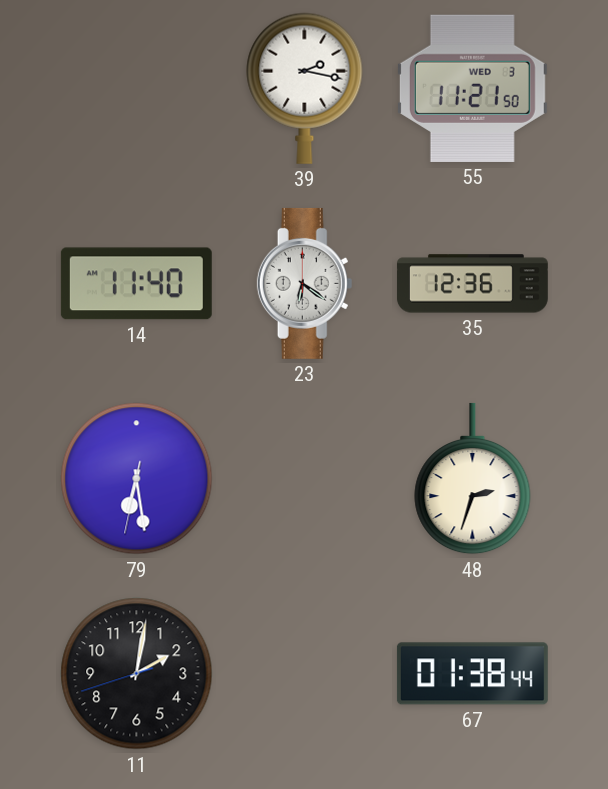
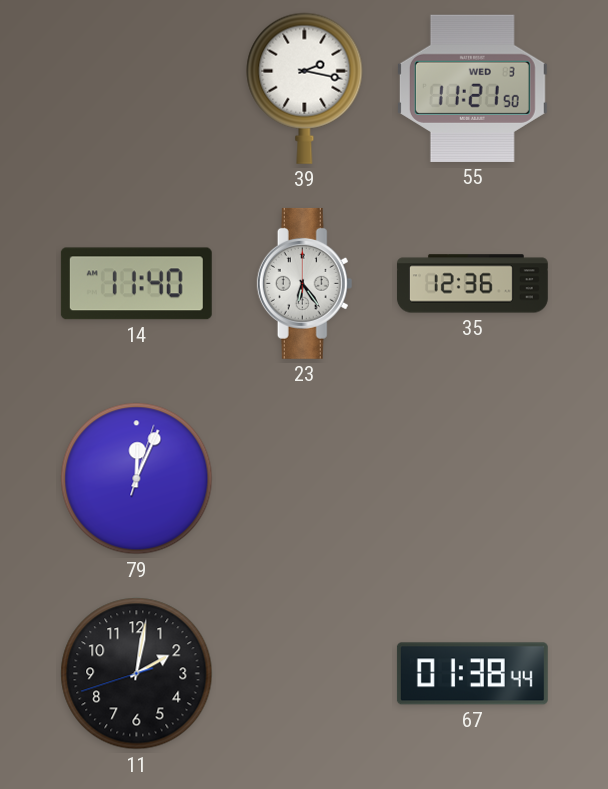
23: 6:21 -> 6:24 (305, 283)
79: 6:28 -> 12:04 (137, 479)
48: 2:33 -> none (473, 479)
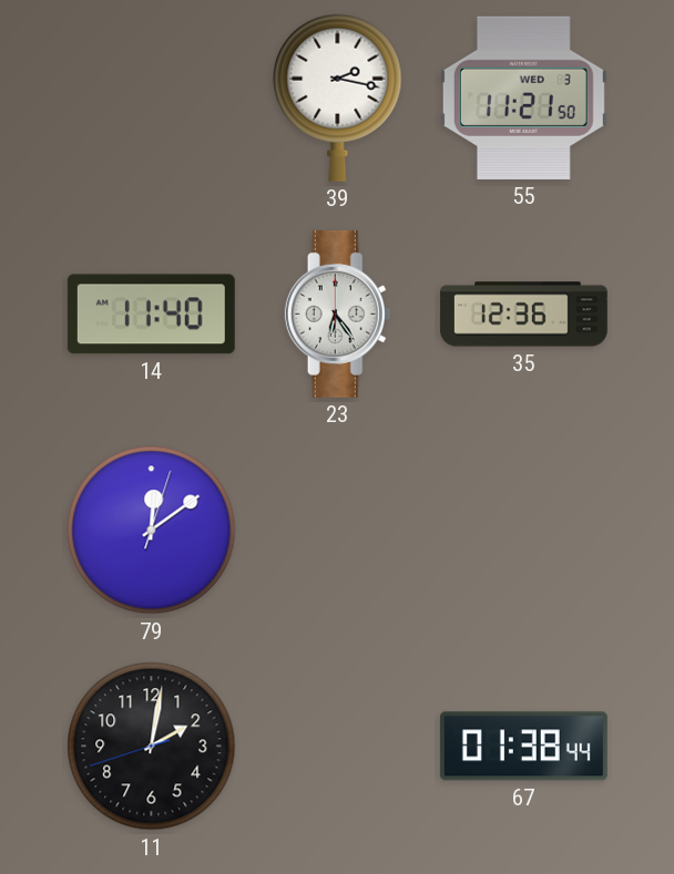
79: 12:04 -> 12:09 (152, 531)
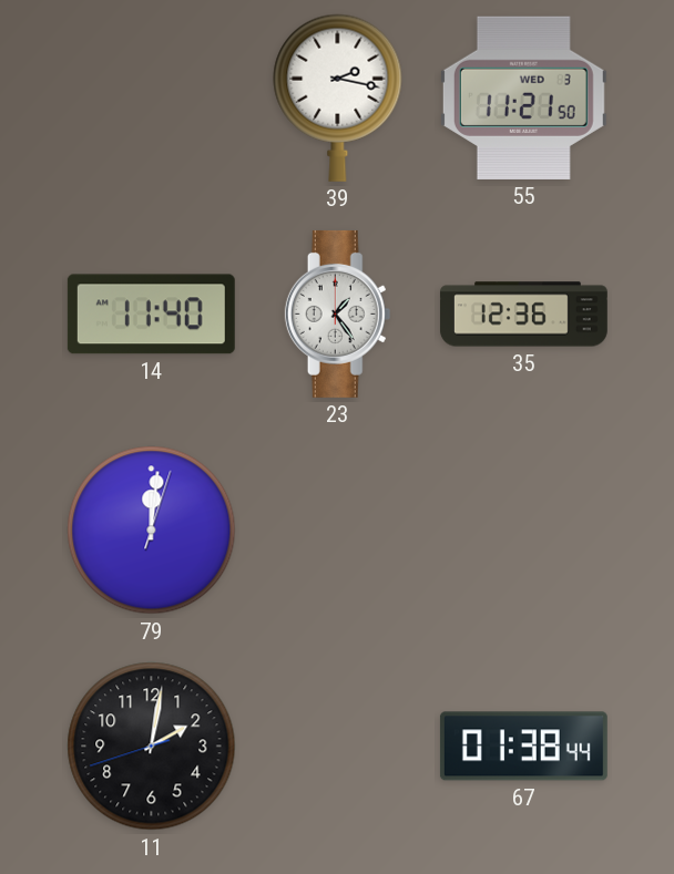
23: 6:24 -> 1:24 (338, 313)
79: 12:09 -> 12:01 (152, 531)
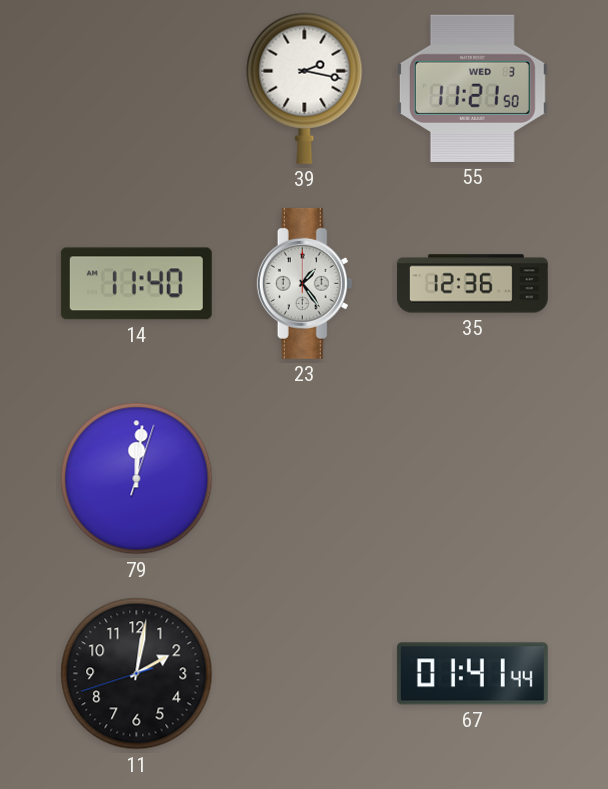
67: 01:38 -> 01:41 (472, 674)
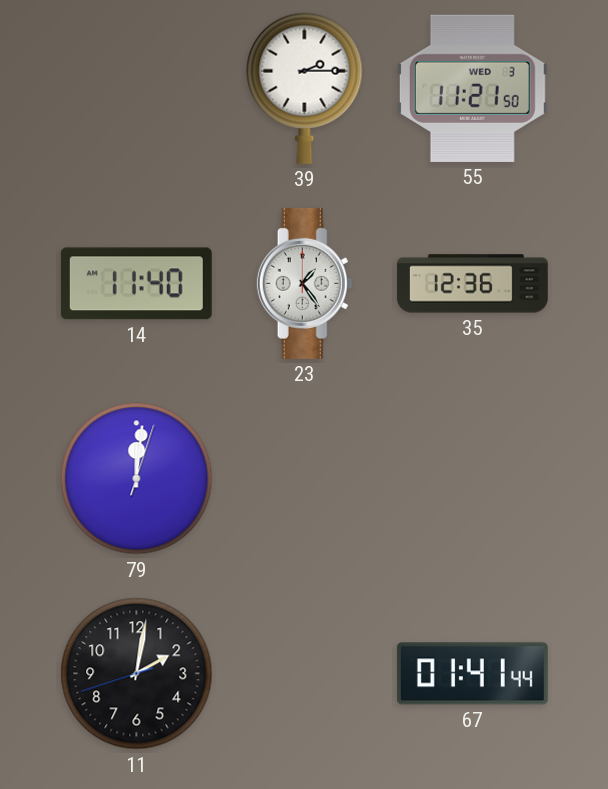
39: 2:17 -> 2:15 (305, 88)
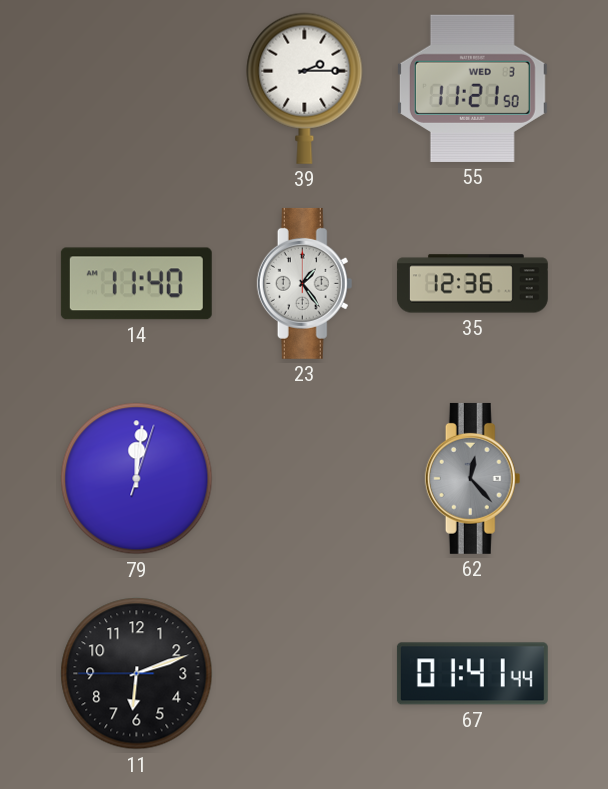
62: none -> 12:23 (473, 478)
11: 2:01 -> 6:11 (137, 674)
